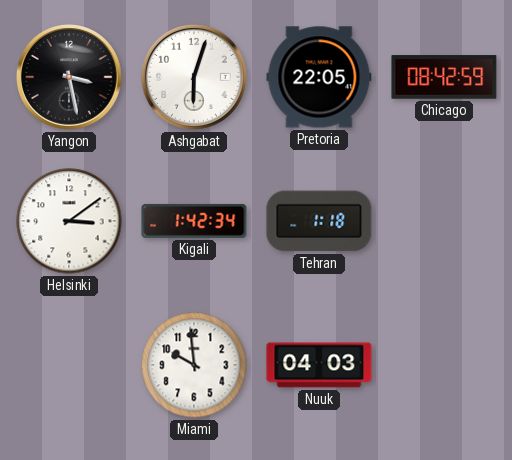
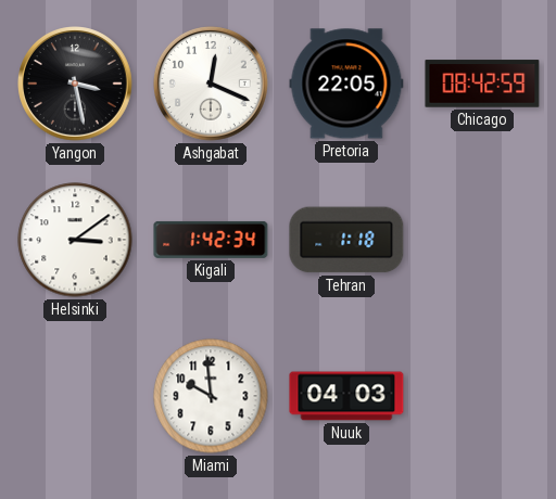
Ashgabat: 6:03 -> 12:19 (212, 85)
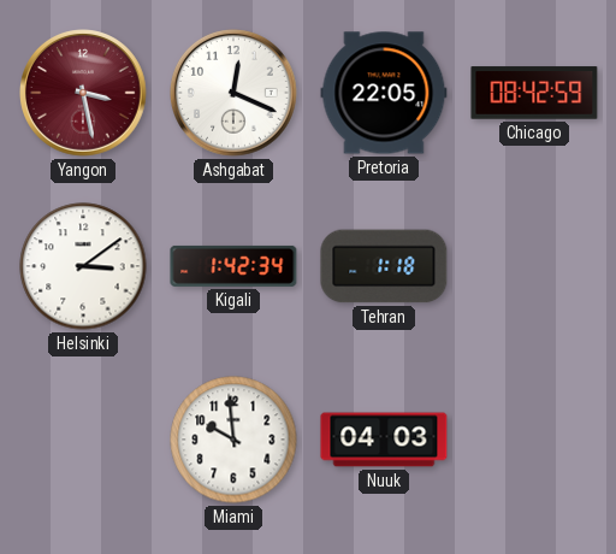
Yangon dial: black -> burgundy (84, 94)
